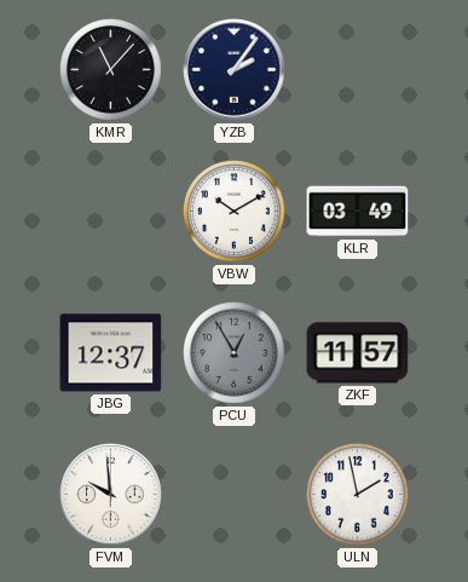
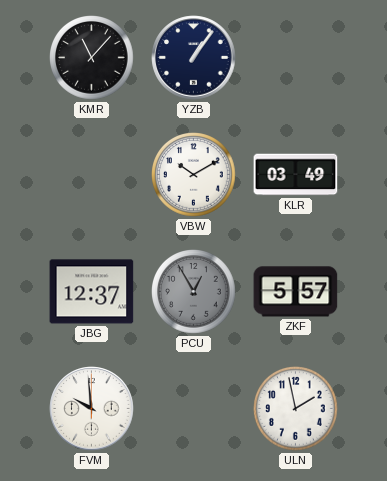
YZB: 2:06 -> 1:06 (194, 58)
ZKF: 11:57 -> 5:57 (296, 292)
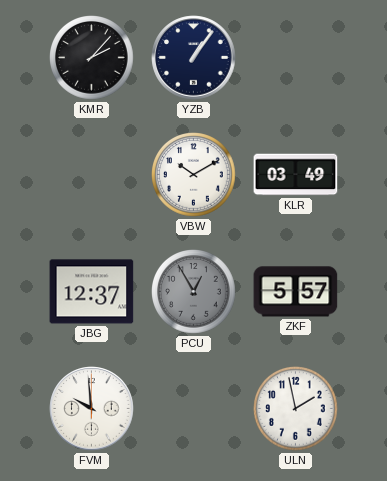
KMR: 11:07 -> 2:07 (92, 58)
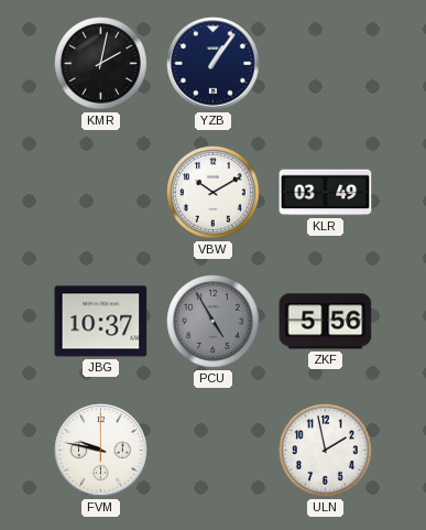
KMR: 2:07 -> 2:02 (101, 64)
JBG: 12:37 -> 10:37 (101, 322)
PCU: 12:55 -> 4:55 (214, 322)
ZKF: 5:57 -> 5:56 (326, 322)
FVM: 9:59 -> 9:47 (101, 451)
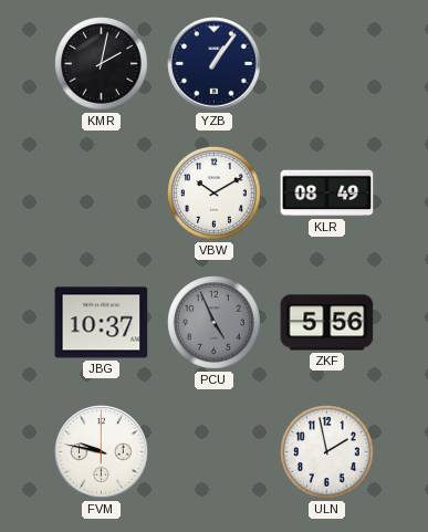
KLR: 03:49 -> 08:49 (327, 194)
PCU: 4:55 -> 4:56 (215, 323)
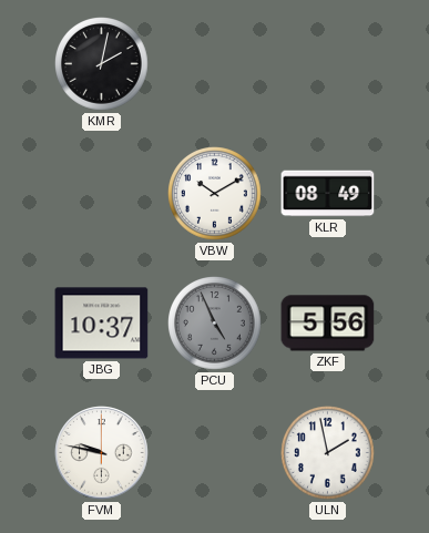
YZB: 1:06 -> none (215, 64)
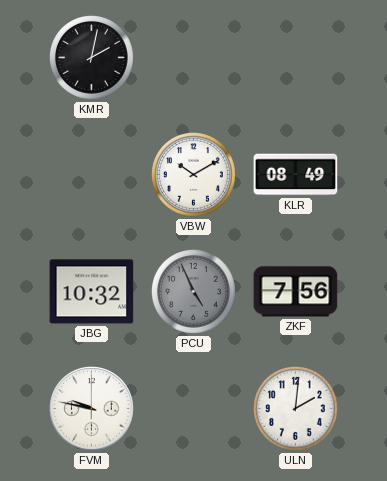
JBG: 10:37 -> 10:32 (92, 292)
ZKF: 5:56 -> 7:56 (296, 292)
ULN: 1:58 -> 2:01 (296, 409)
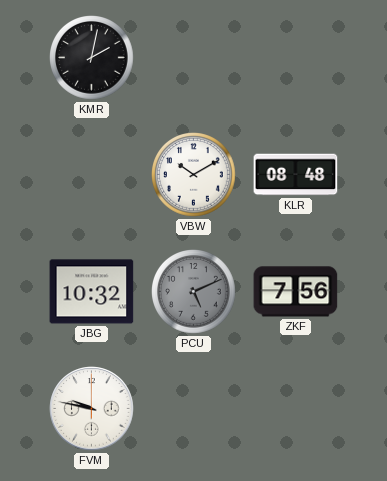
KLR: 08:49 -> 08:48 (296, 175)
PCU: 4:56 -> 5:11 (194, 292)
ULN: 2:01 -> none (296, 409)
